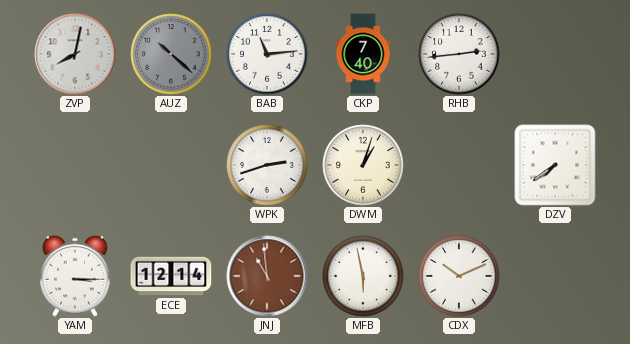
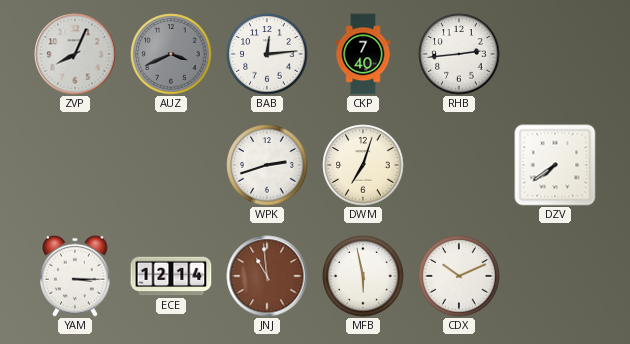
ZVP: 8:02 -> 8:04 (75, 54)
AUZ: 10:22 -> 3:41 (171, 54)
BAB: 11:14 -> 12:14 (267, 54)
DWM: 1:03 -> 7:03 (363, 165)
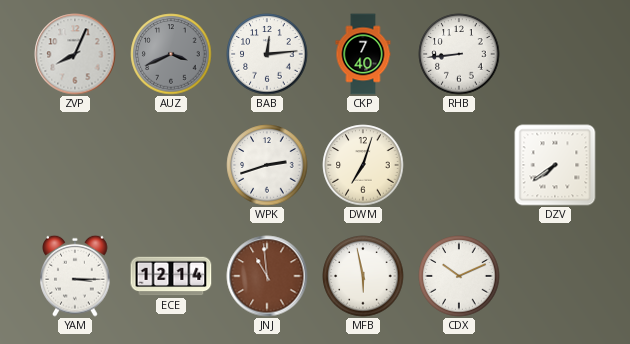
RHB: 2:44 -> 8:44 (459, 54)
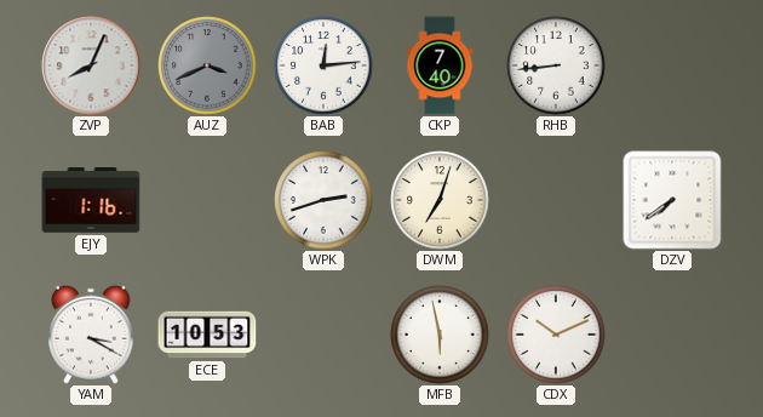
EJY: none -> 1:16 (91, 200)
YAM: 3:15 -> 3:20 (91, 335)
ECE: 12:14 -> 10:53 (207, 335)
JNJ: 10:59 -> none (267, 276)
